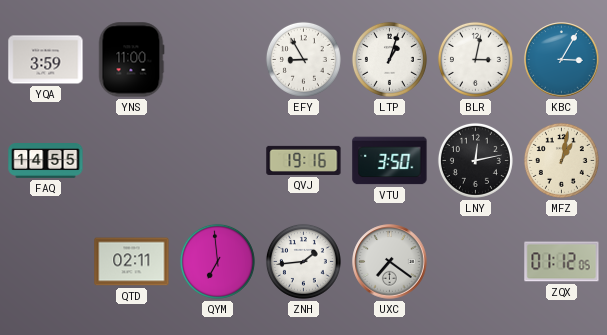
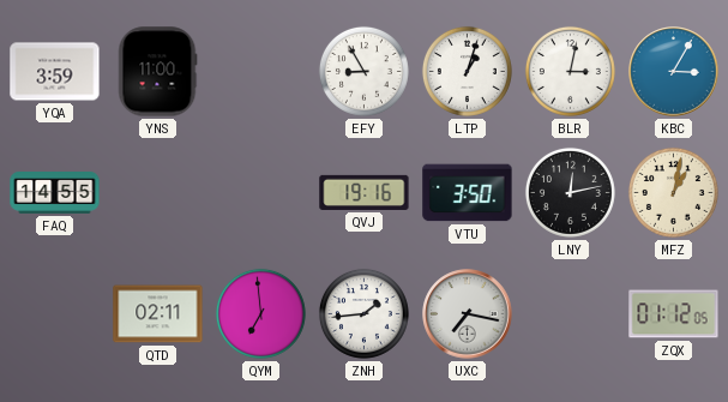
UXC: 7:21 -> 7:17 (468, 314)
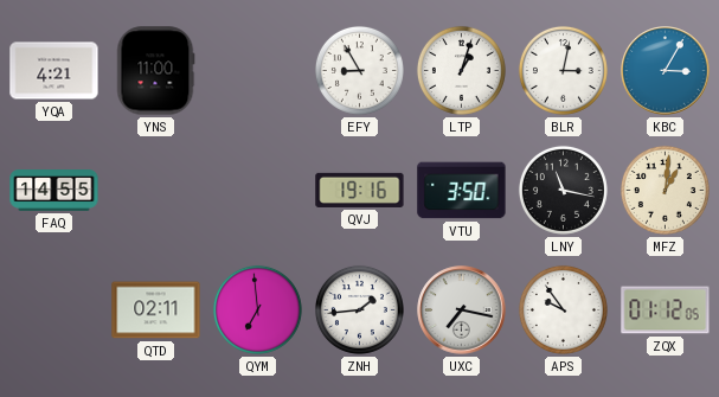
YQA: 3:59 -> 4:21 (54, 71)
LNY: 12:13 -> 11:17 (563, 190)
MFZ: 1:02 -> 1:01 (665, 190)
APS: none -> 9:54 (563, 309)
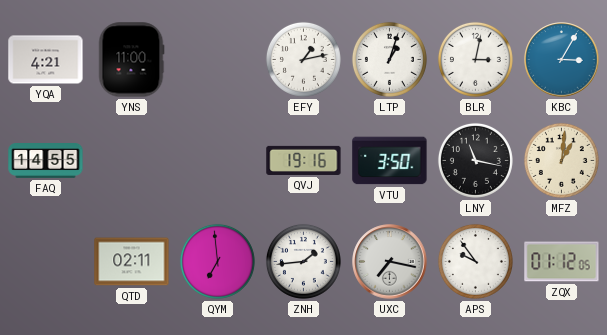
EFY: 8:55 -> 1:13 (303, 59)
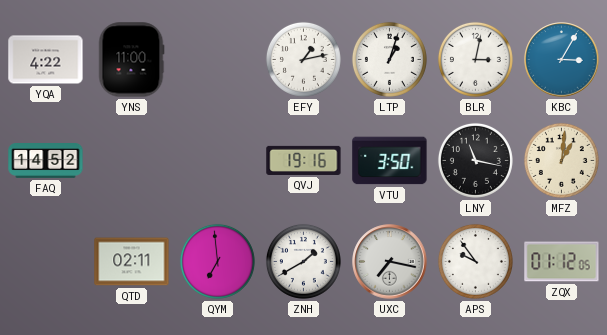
YQA: 4:21 -> 4:22 (46, 60)
FAQ: 14:55 -> 14:52 (46, 161)
ZNH: 1:44 -> 1:40 (303, 261)
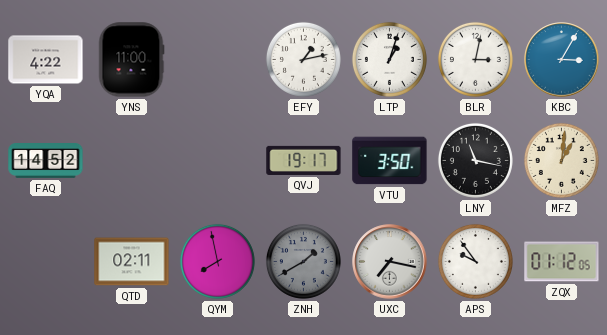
QVJ: 19:16 -> 19:17 (304, 160)
QYM: 6:59 -> 7:58 (217, 261)
ZNH dial: white -> grey (303, 261)
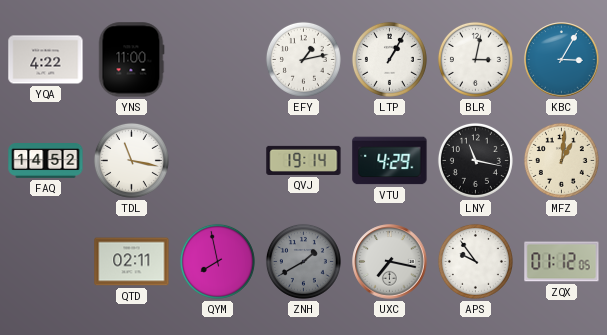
LTP: 1:03 -> 1:05 (389, 59)
TDL: none -> 11:17 (131, 160)
QVJ: 19:17 -> 19:14 (304, 160)
VTU: 3:50 -> 4:29 (390, 161)
